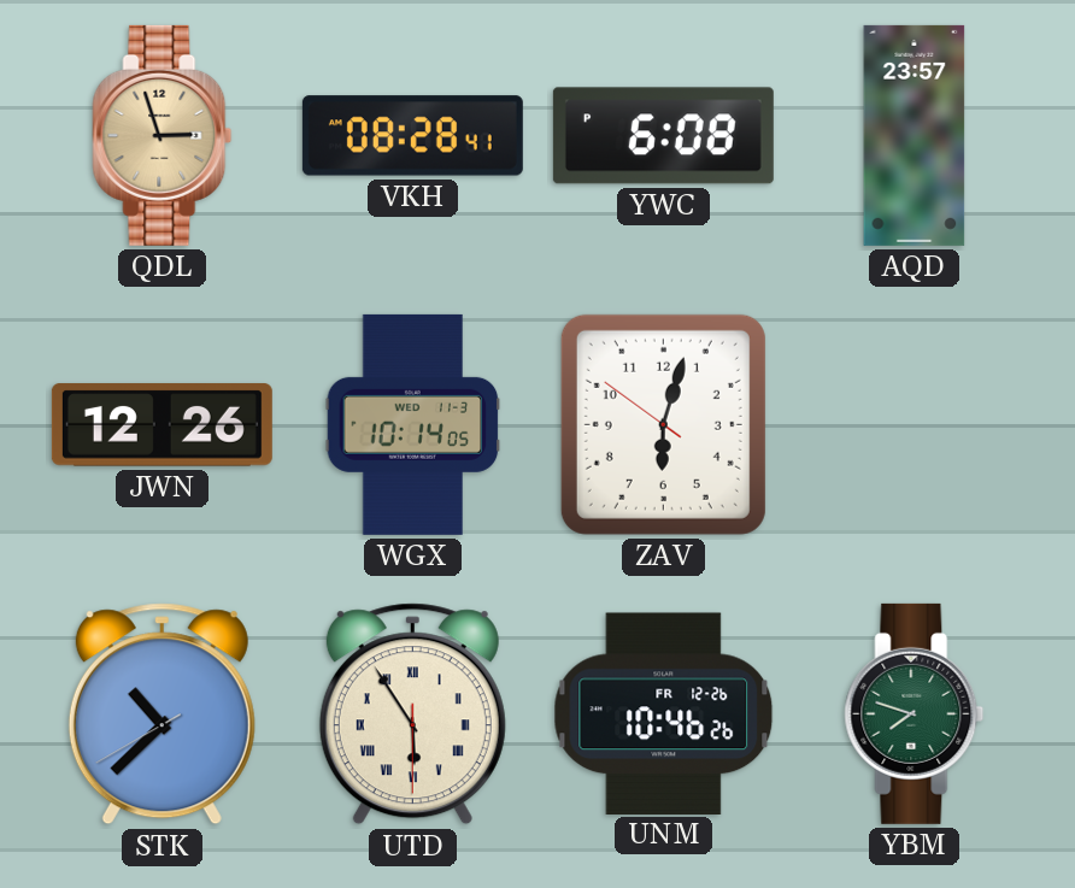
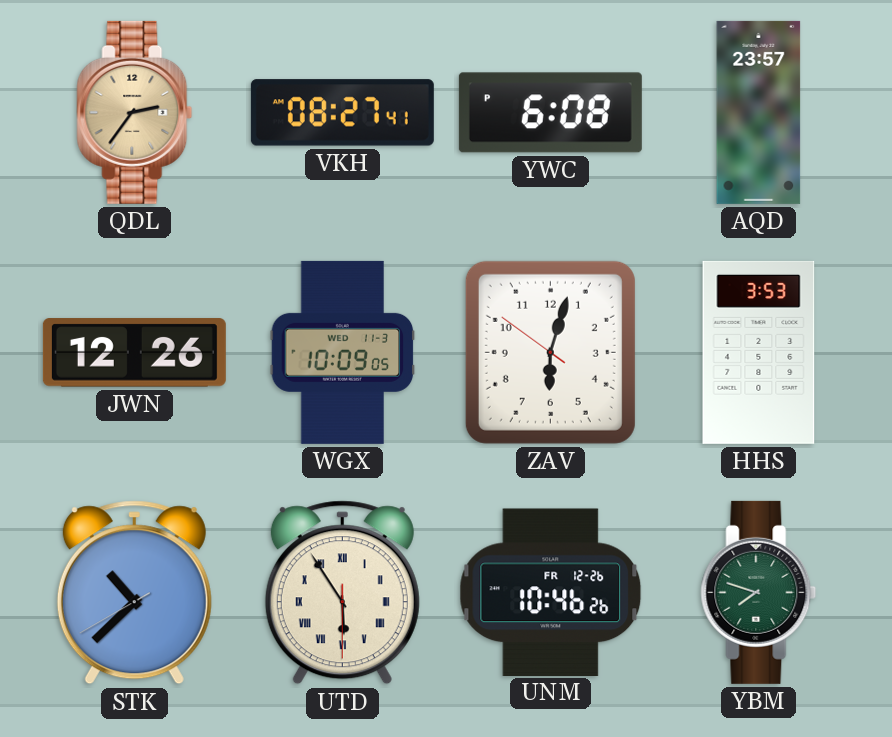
QDL: 2:57 -> 2:36 (135, 112)
VKH: 08:28 -> 08:27 (342, 113)
WGX: 10:14 -> 10:09 (343, 352)
HHS: none -> 3:53 (759, 352)
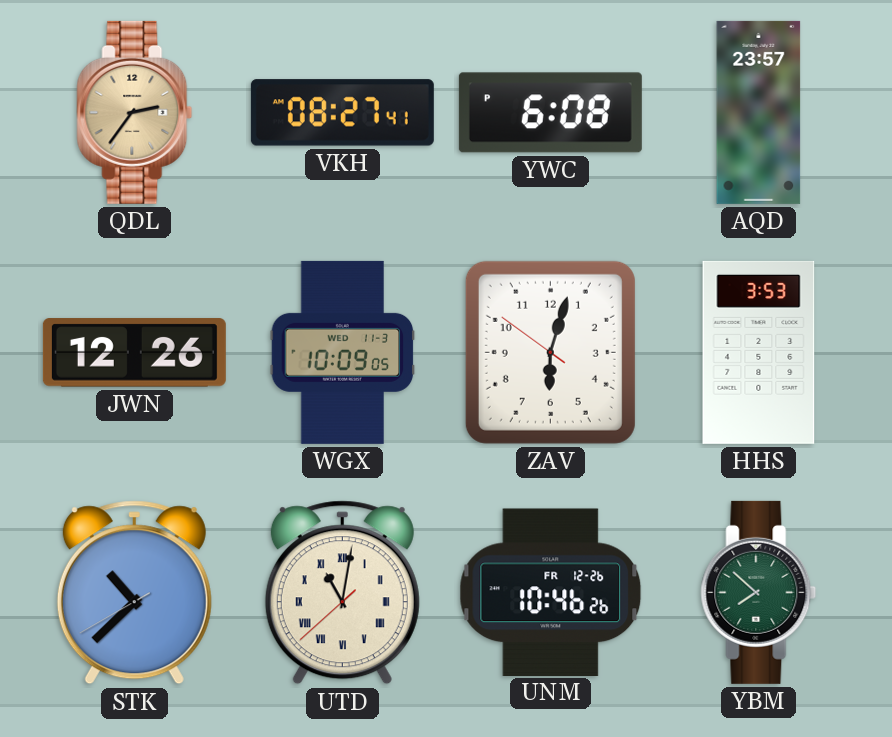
UTD: 5:54 -> 11:01 (342, 593)
YBM: 7:48 -> 7:52 (759, 592)
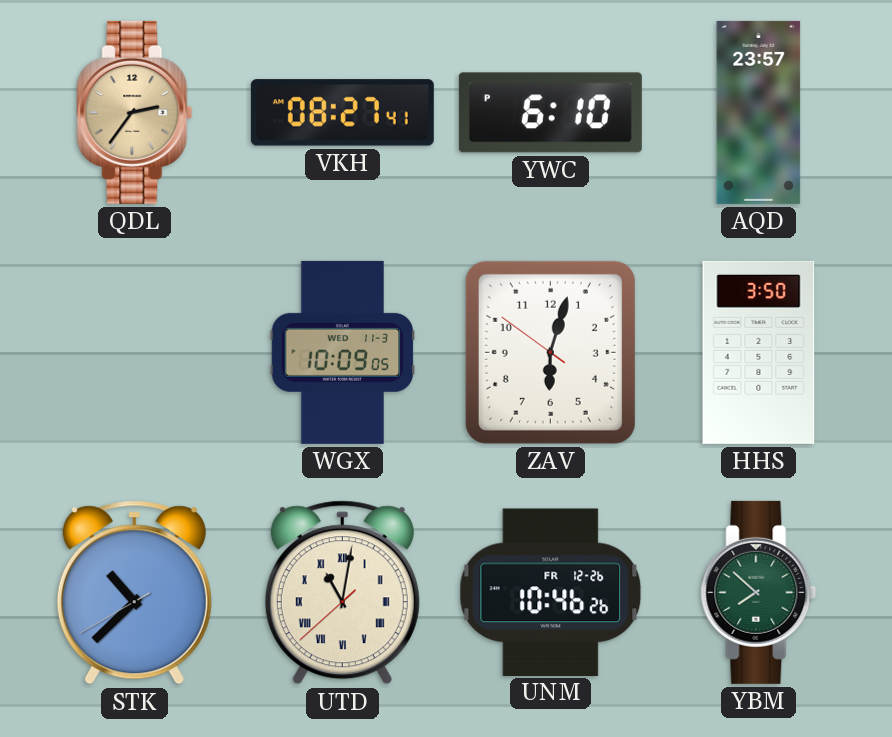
YWC: 6:08 -> 6:10 (550, 113)
JWN: 12:26 -> none (134, 353)
HHS: 3:53 -> 3:50 (759, 352)
